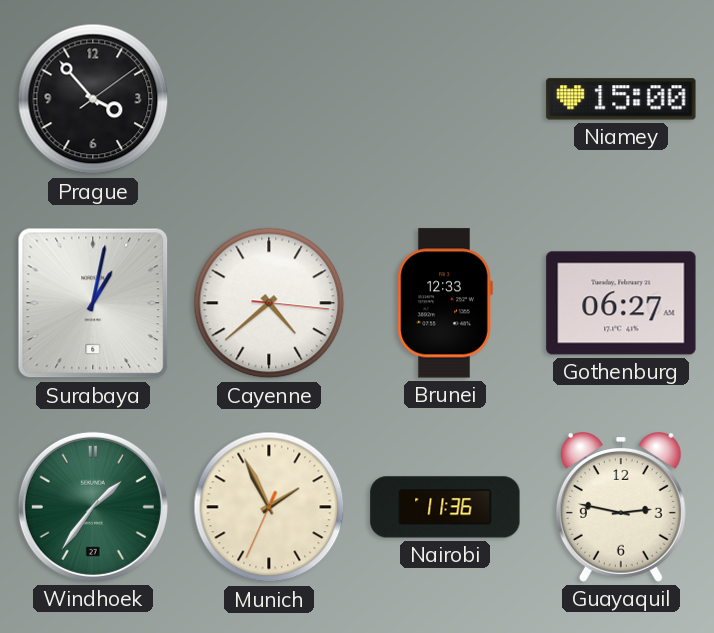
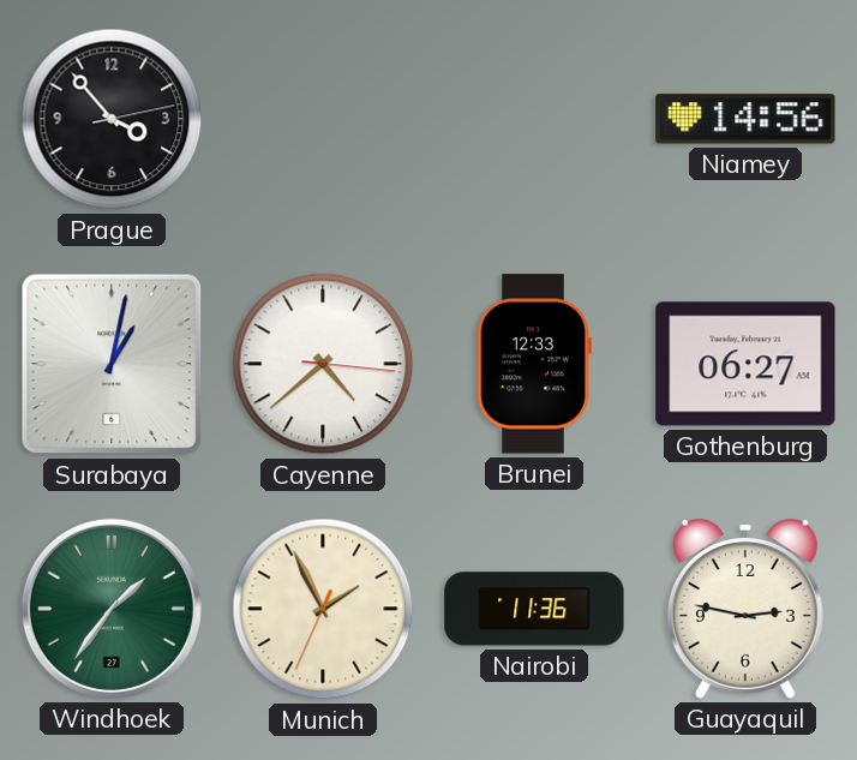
Prague: 3:53:09 -> 3:53:13 (112, 119)
Niamey: 15:00 -> 14:56 (745, 119)
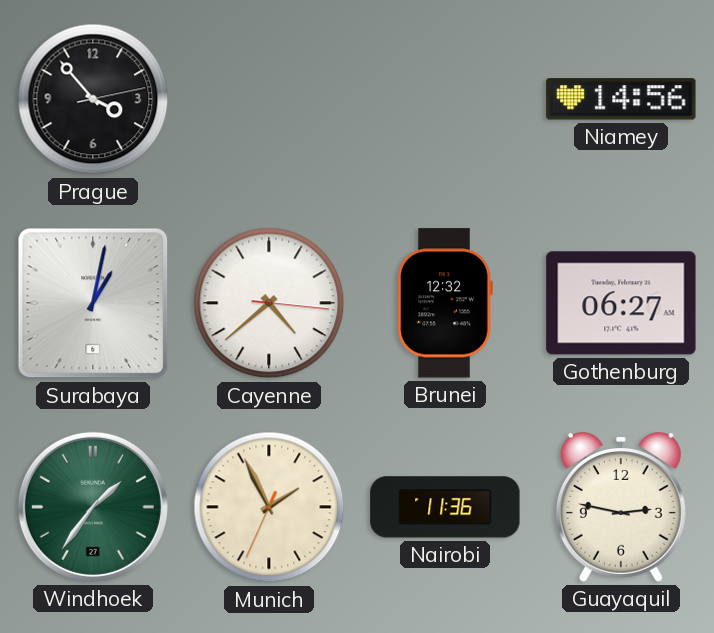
Brunei: 12:33 -> 12:32 (445, 303)
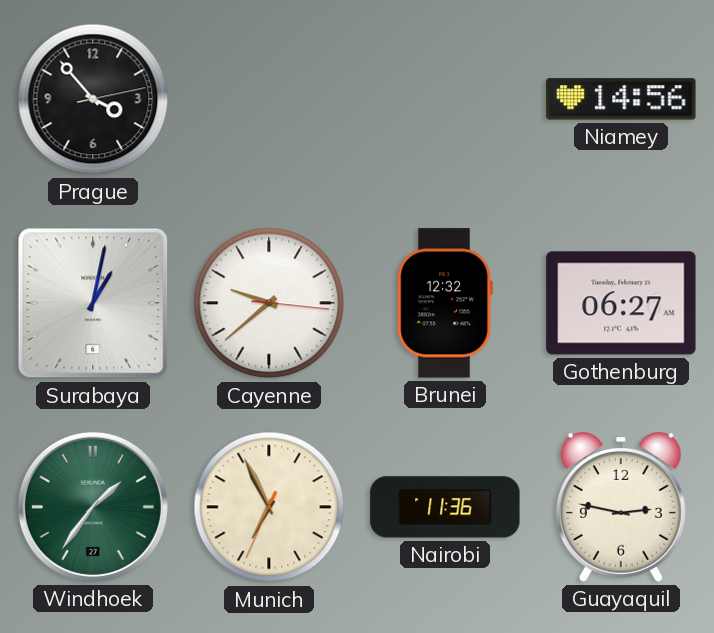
Cayenne: 4:38 -> 9:38 (269, 303)
Munich: 1:55 -> 6:55 (269, 507)
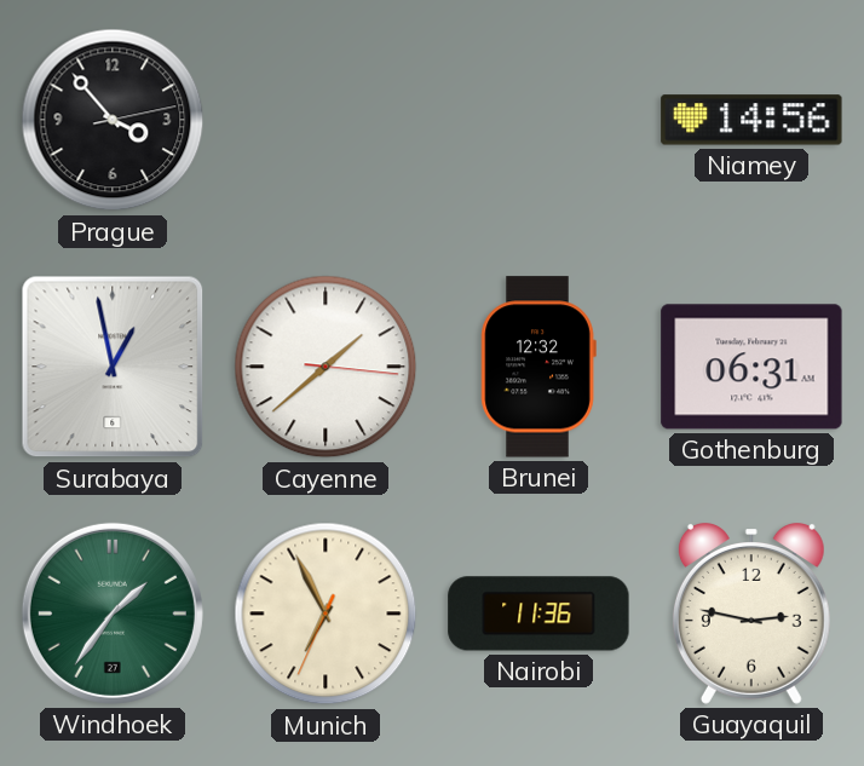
Surabaya: 1:02 -> 12:58 (113, 367)
Cayenne: 9:38 -> 1:38 (326, 367)
Gothenburg: 06:27 -> 06:31 (751, 367)
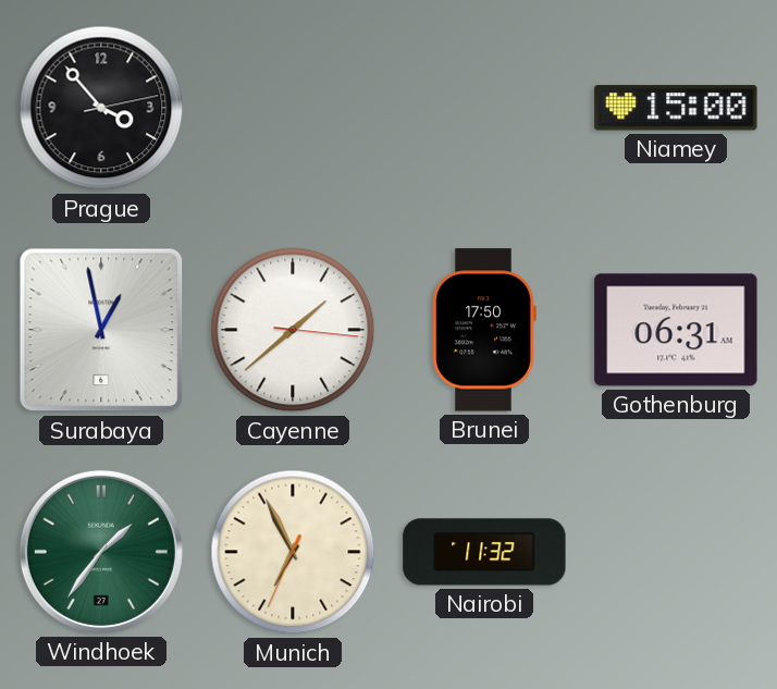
Niamey: 14:56 -> 15:00 (676, 108)
Brunei: 12:32 -> 17:50 (484, 330)
Nairobi: 11:36 -> 11:32 (484, 552)
Guayaquil: 2:47 -> none (751, 615)
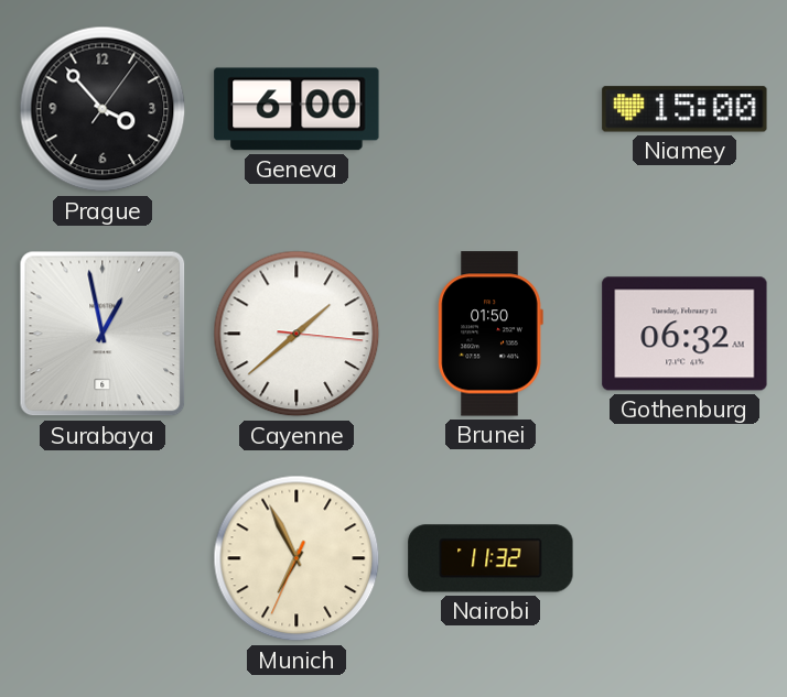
Prague: 3:53:13 -> 3:53:06 (103, 109)
Geneva: none -> 6:00 (297, 109)
Brunei: 17:50 -> 01:50 (490, 334)
Gothenburg: 06:31 -> 06:32 (684, 334)
Windhoek: 1:36 -> none (101, 552)
